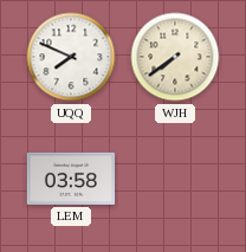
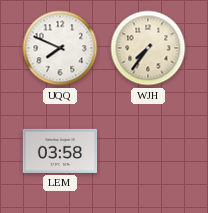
WJH: 7:39 -> 7:36 (148, 48)
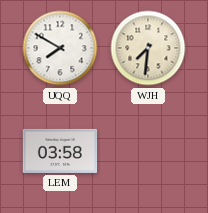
UQQ: 7:49 -> 7:50 (60, 48)
WJH: 7:36 -> 7:31 (148, 48)
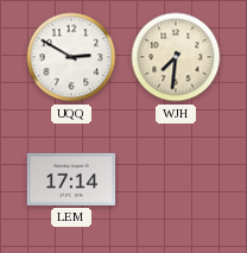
UQQ: 7:50 -> 2:50 (71, 57)
LEM: 03:58 -> 17:14 (71, 179)
